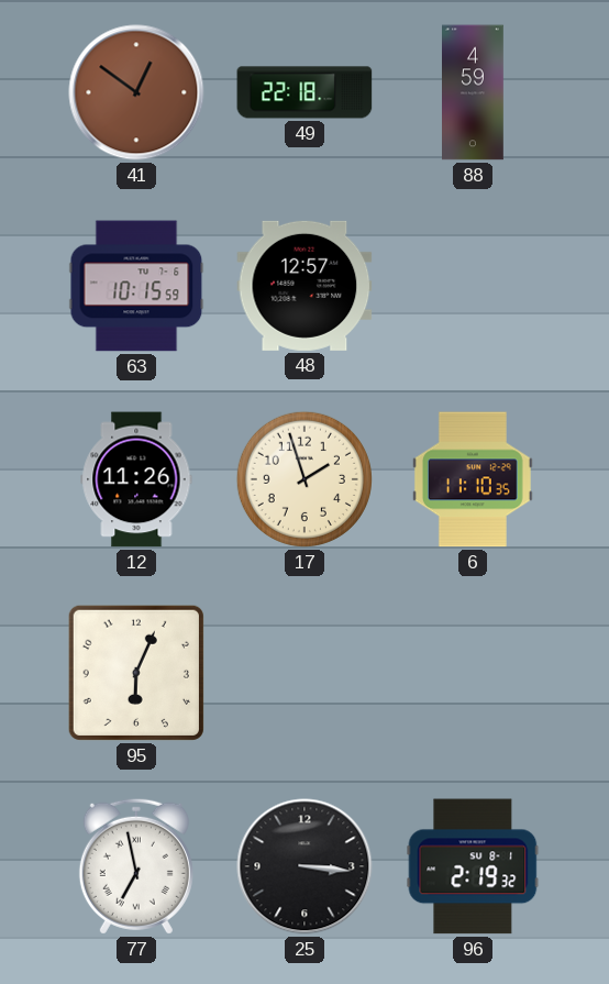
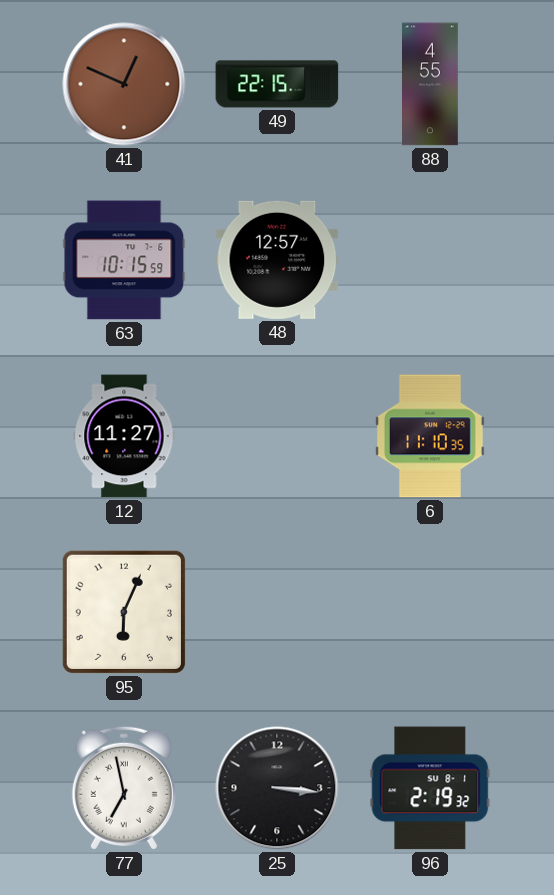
41: 12:51 -> 12:49 (124, 84)
49: 22:18 -> 22:15 (277, 84)
88: 4:59 -> 4:55 (431, 84)
12: 11:26 -> 11:27 (124, 436)
17: 1:57 -> none (304, 479)
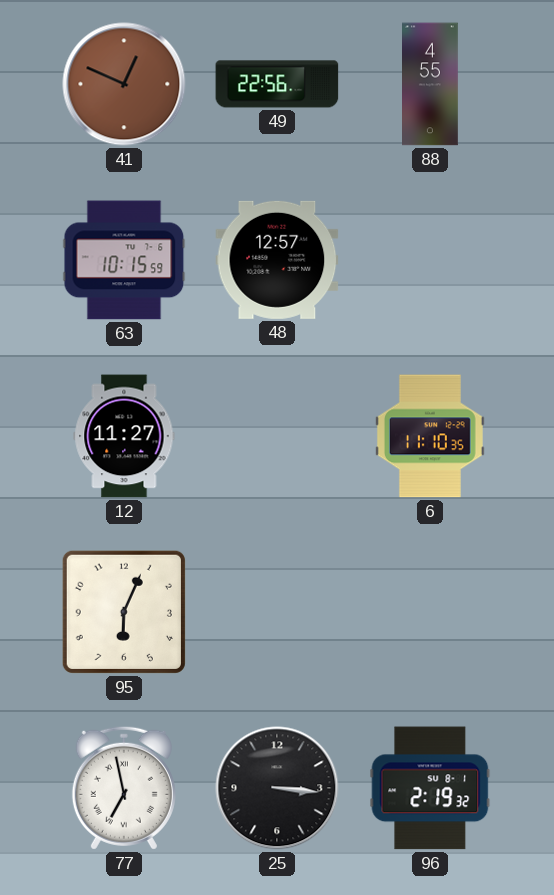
49: 22:15 -> 22:56 (277, 84)
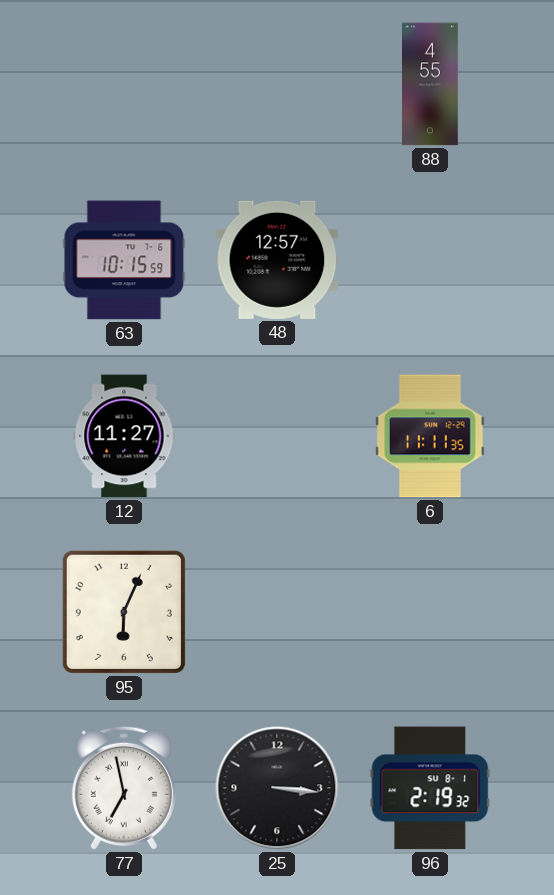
41: 12:49 -> none (124, 84)
49: 22:56 -> none (277, 84)
6: 11:10 -> 11:11 (430, 436)
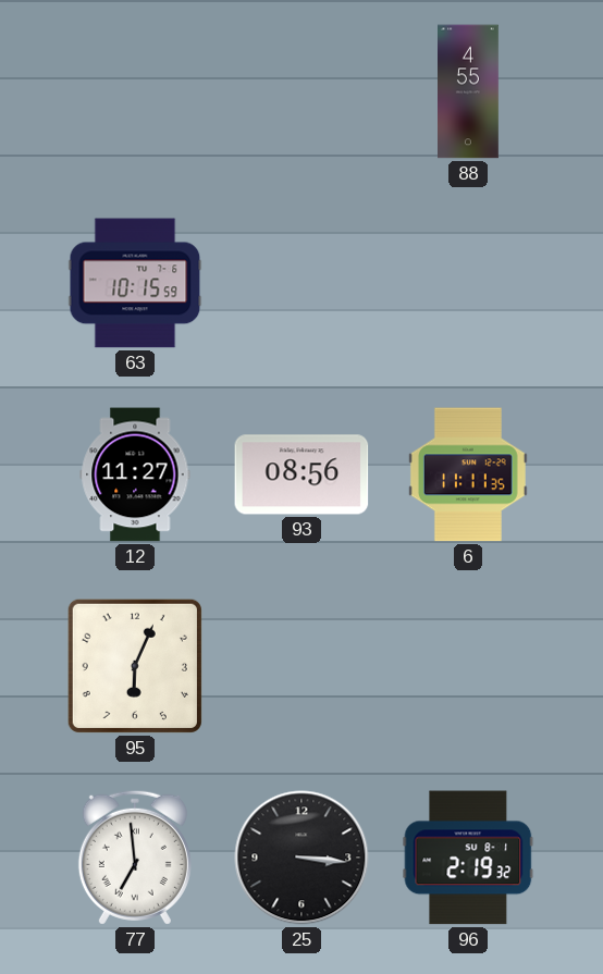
48: 12:57 -> none (277, 260)
93: none -> 08:56 (301, 474)
77: 6:58 -> 6:59 (135, 858)
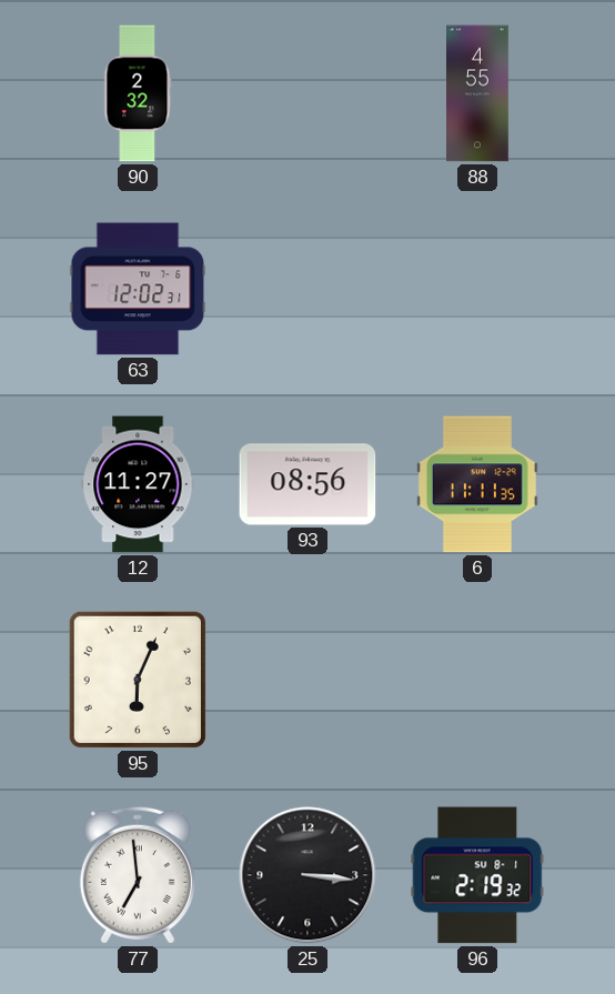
90: none -> 2:32 (138, 93)
63: 10:15 -> 12:02 (138, 289)
